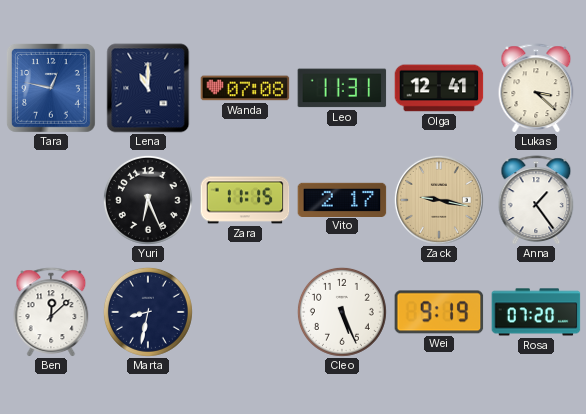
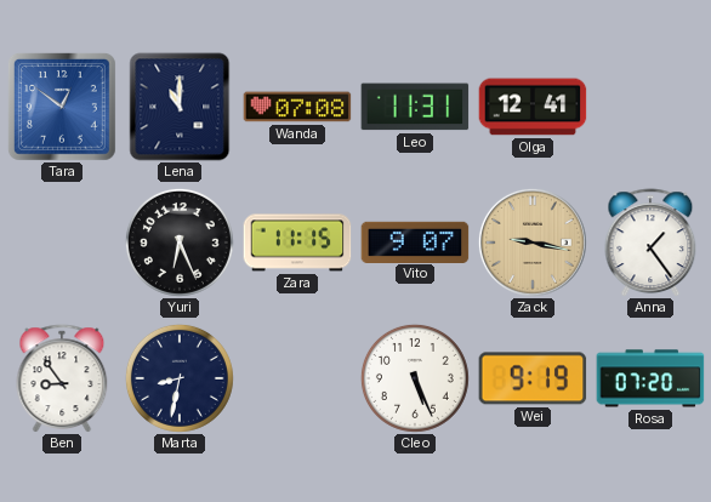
Tara: 12:47 -> 12:51 (62, 107)
Lukas: 3:22 -> none (536, 88)
Vito: 2:17 -> 9:07 (415, 241)
Ben: 12:08 -> 8:54 (62, 378)
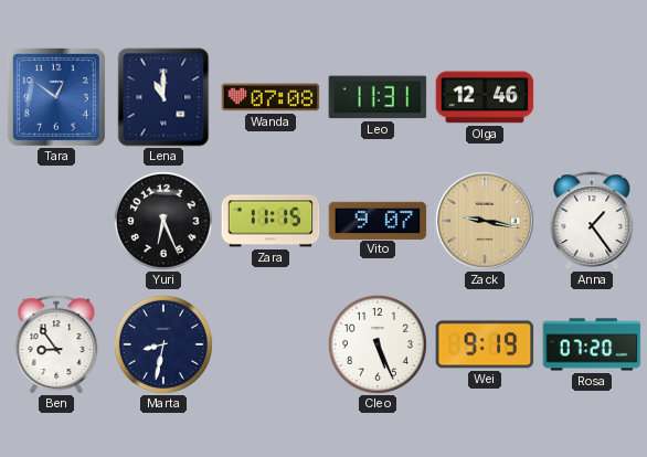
Olga: 12:41 -> 12:46 (485, 97)
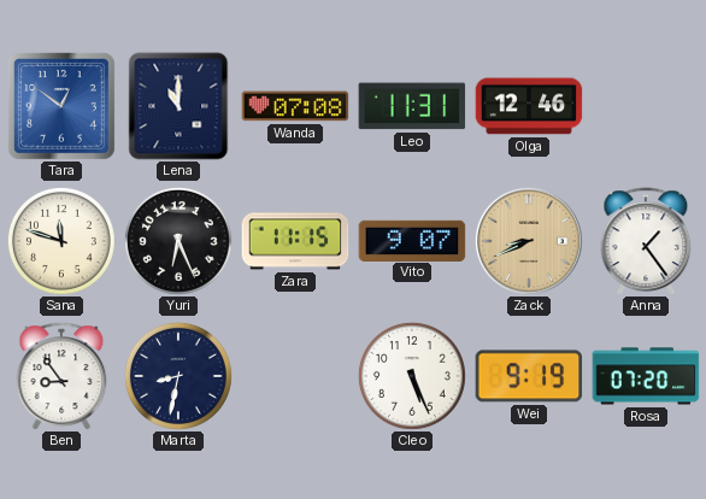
Sana: none -> 11:48 (61, 241)
Zack: 9:17 -> 8:41 (529, 241)
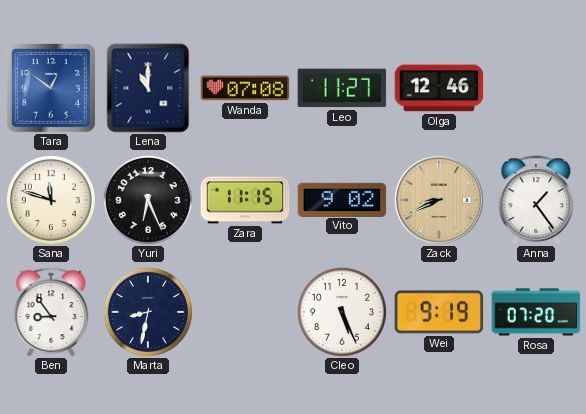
Leo: 11:31 -> 11:27 (342, 88)
Vito: 9:07 -> 9:02 (342, 199)
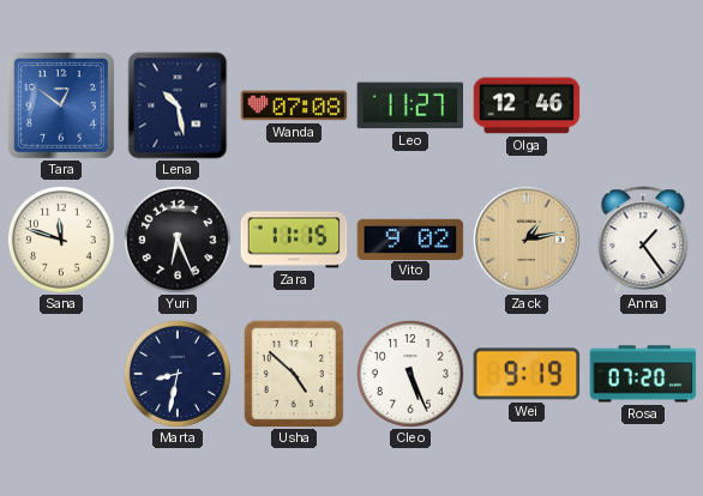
Lena: 11:00 -> 10:28 (178, 105)
Zack: 8:41 -> 1:13 (527, 240)
Ben: 8:54 -> none (51, 312)
Usha: none -> 4:52 (293, 374)
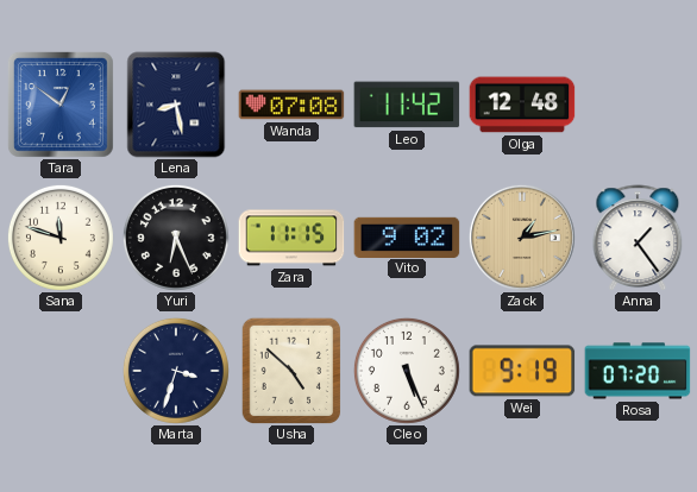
Lena: 10:28 -> 8:28 (176, 105)
Leo: 11:27 -> 11:42 (407, 105)
Olga: 12:46 -> 12:48 (522, 105)
Marta: 8:32 -> 3:33 (176, 371)
